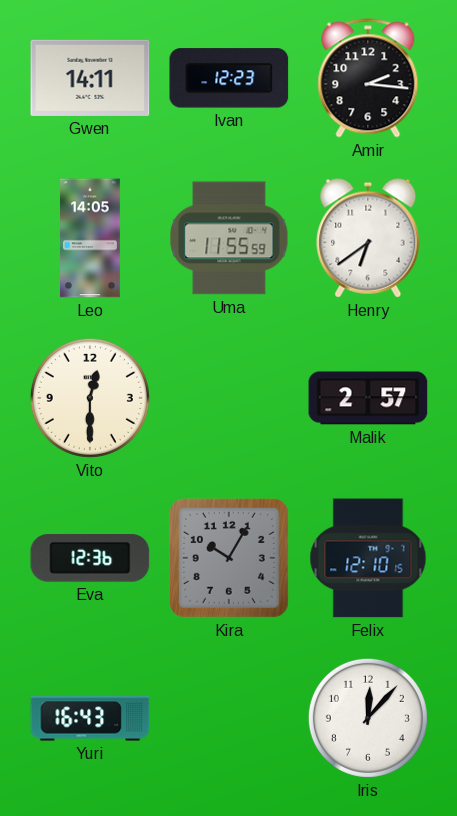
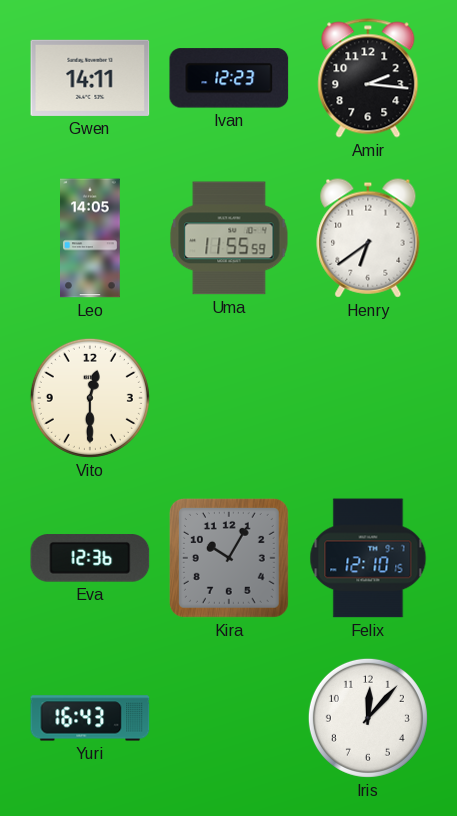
Malik: 2:57 -> none (368, 398)
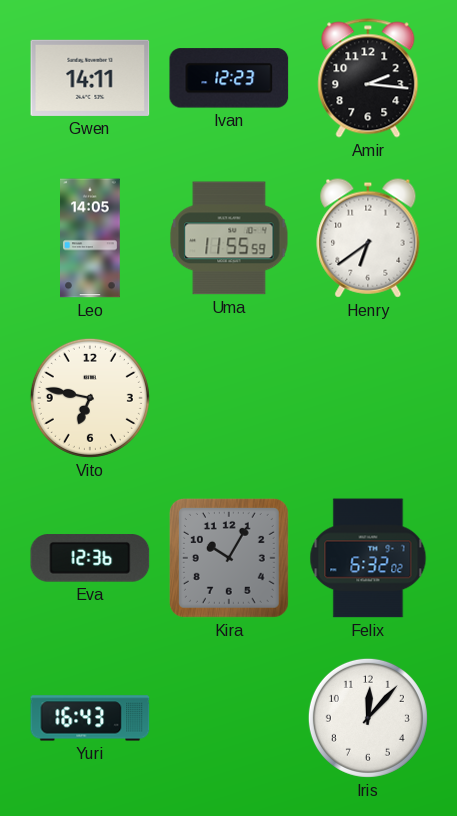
Vito: 12:30 -> 6:47 (90, 398)
Felix: 12:10 -> 6:32 (368, 558)
